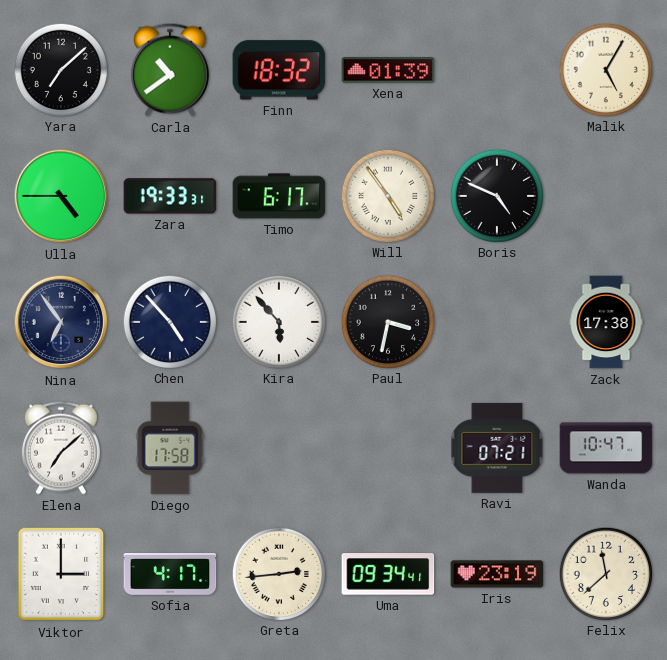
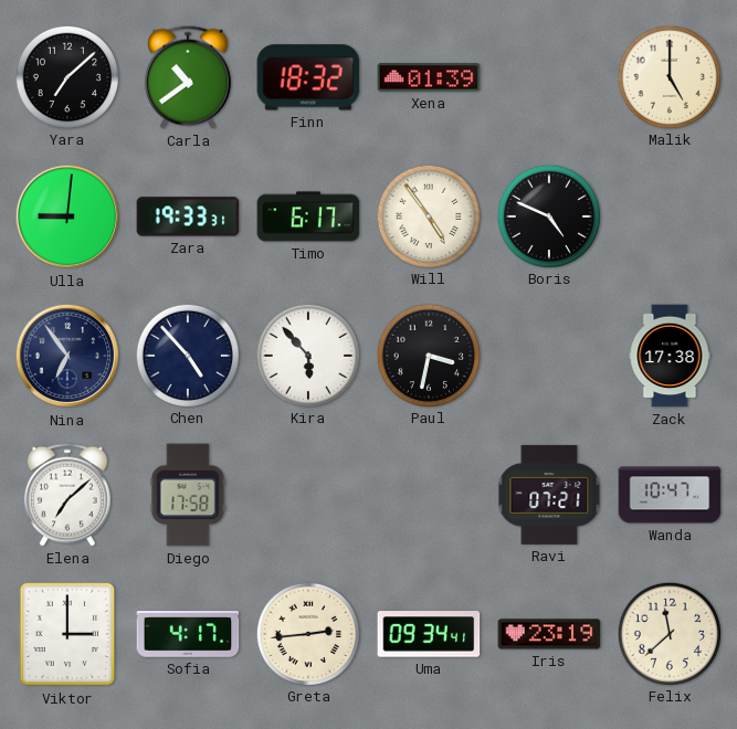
Malik: 5:05 -> 5:00 (668, 76)
Ulla: 4:45 -> 9:01 (67, 216)
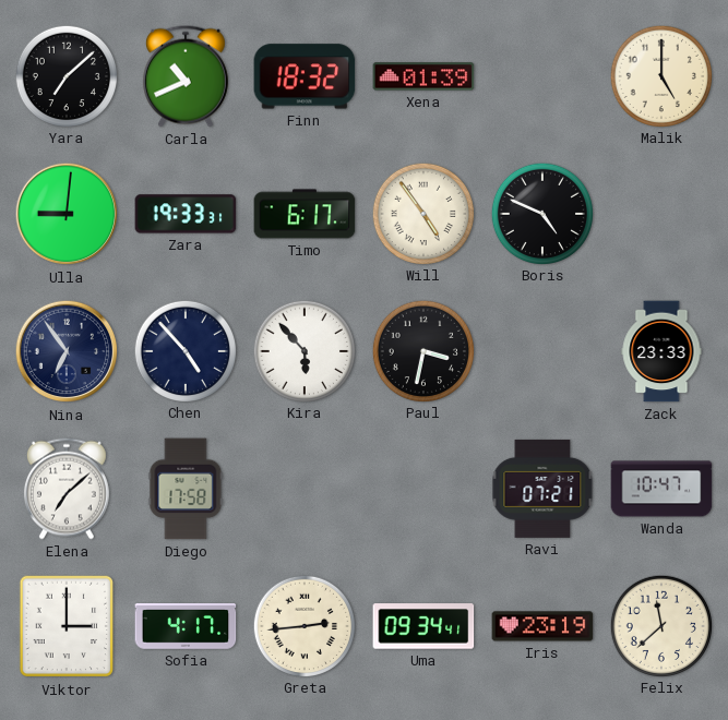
Carla: 10:39 -> 10:41 (186, 76)
Zack: 17:38 -> 23:33 (661, 351)
